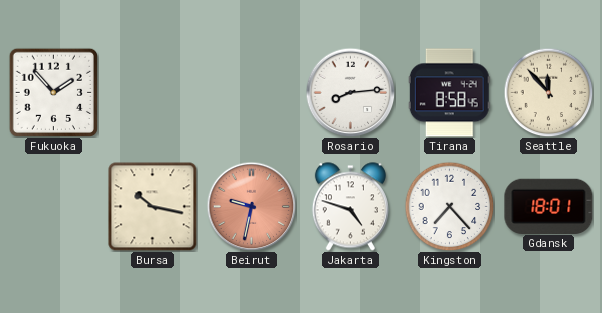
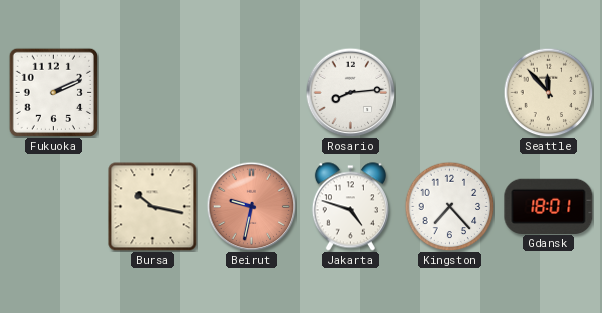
Fukuoka: 1:53 -> 2:11 (53, 92)
Tirana: 8:58 -> none (449, 93)
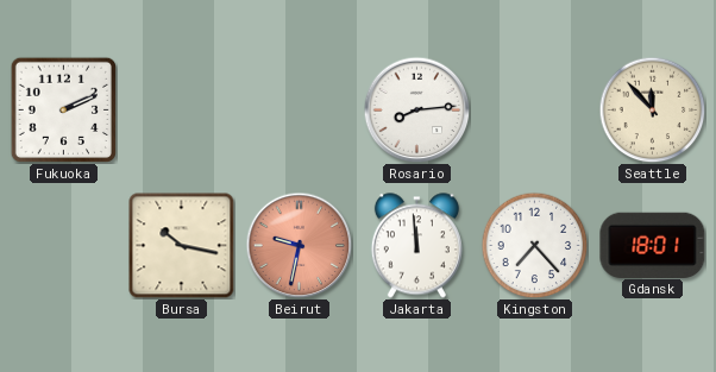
Jakarta: 4:48 -> 11:59 (416, 246)
